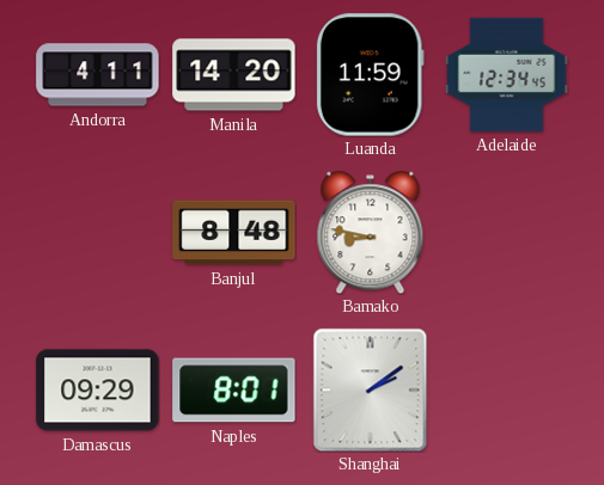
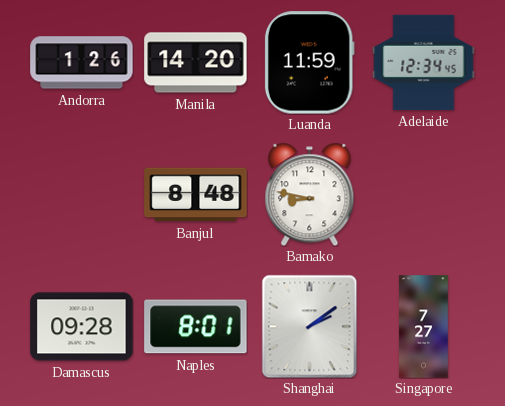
Andorra: 4:11 -> 1:26 (82, 63)
Damascus: 09:29 -> 09:28 (82, 327)
Singapore: none -> 7:27 (424, 327)
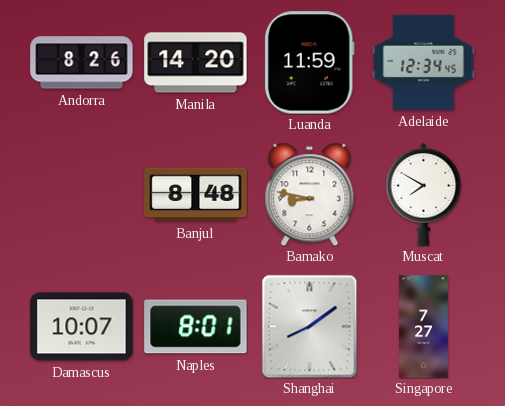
Andorra: 1:26 -> 8:26 (82, 63)
Muscat: none -> 7:50 (424, 194)
Damascus: 09:28 -> 10:07 (82, 327)
Shanghai: 2:09 -> 8:09 (310, 326)
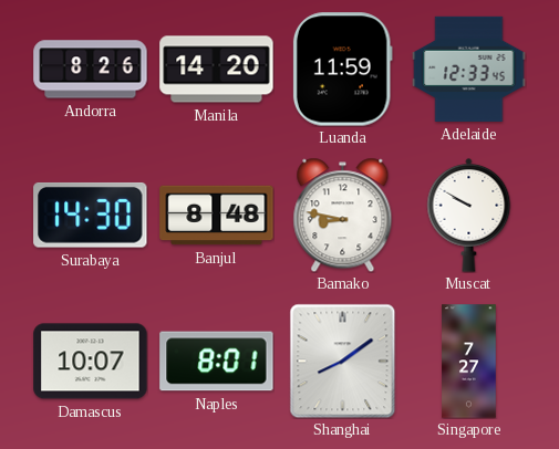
Adelaide: 12:34 -> 12:33 (469, 69)
Surabaya: none -> 14:30 (91, 215)
Muscat: 7:50 -> 9:50 (469, 215)
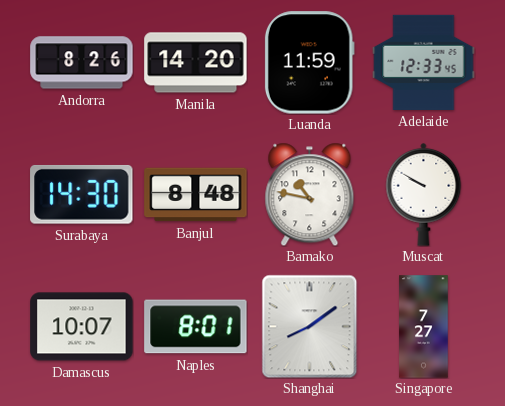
Bamako: 8:47 -> 10:47 (310, 194)
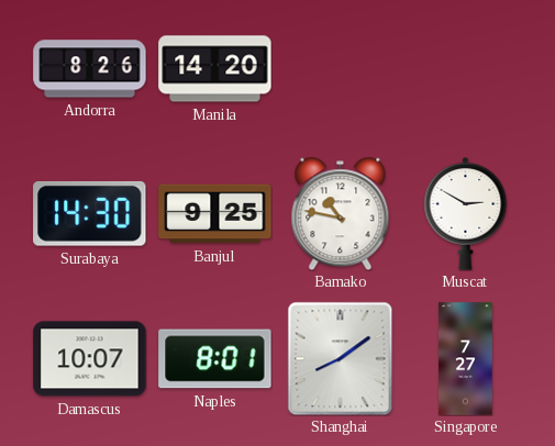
Luanda: 11:59 -> none (309, 63)
Adelaide: 12:33 -> none (424, 62)
Banjul: 8:48 -> 9:25 (215, 214)
Muscat: 9:50 -> 2:50 (466, 213)
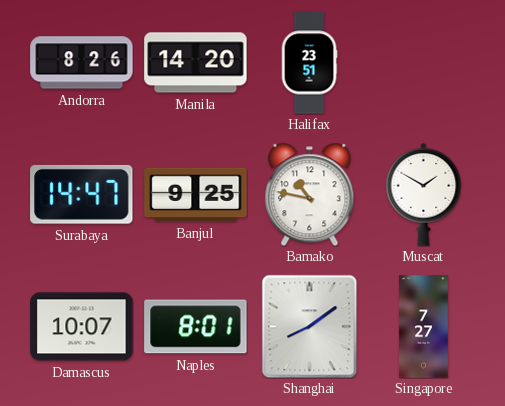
Halifax: none -> 23:51 (309, 63)
Surabaya: 14:30 -> 14:47 (82, 194)
Muscat: 2:50 -> 1:50 (424, 194)
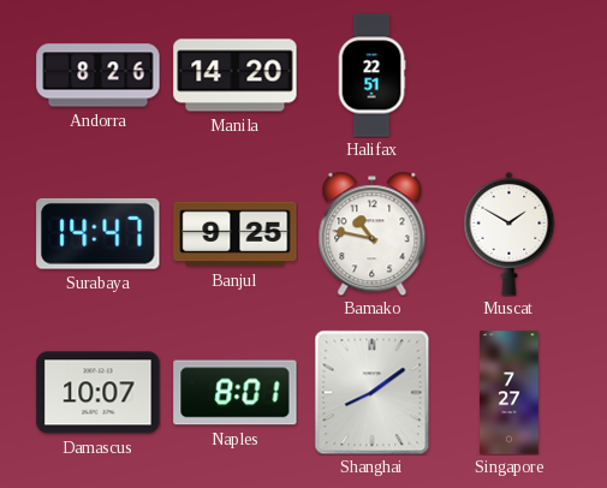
Halifax: 23:51 -> 22:51 (371, 76)
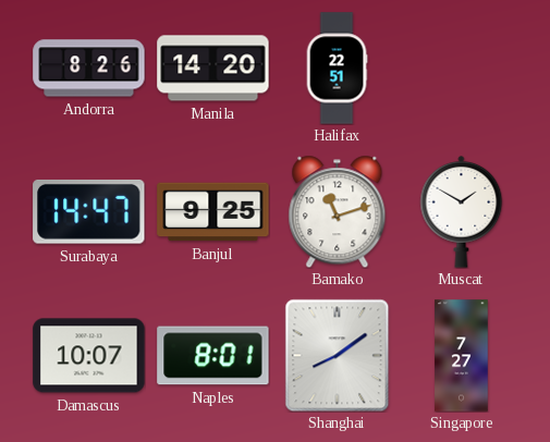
Bamako: 10:47 -> 11:12 (338, 211)
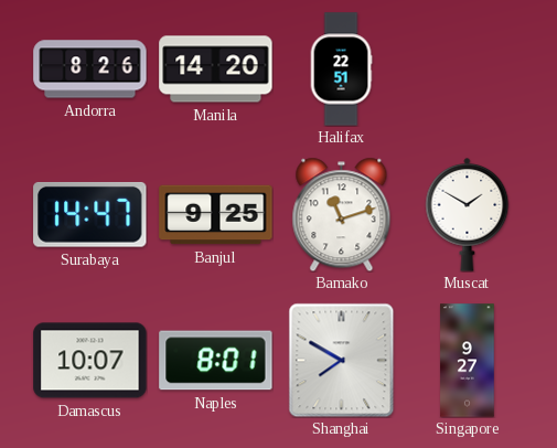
Shanghai: 8:09 -> 7:50 (342, 360)
Singapore: 7:27 -> 9:27 (468, 361)
